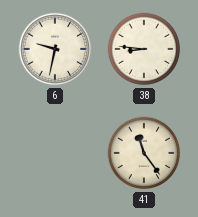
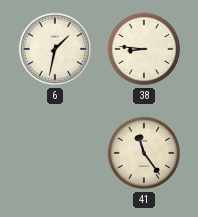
6: 9:32 -> 1:32 (55, 49)
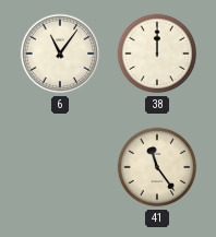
6: 1:32 -> 11:06 (60, 54)
38: 8:46 -> 12:00 (157, 54)
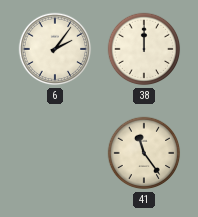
6: 11:06 -> 2:06 (55, 49)
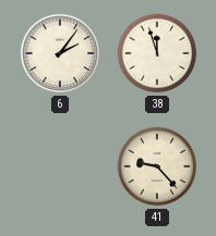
38: 12:00 -> 11:57 (157, 53)
41: 11:24 -> 9:23 (157, 166)
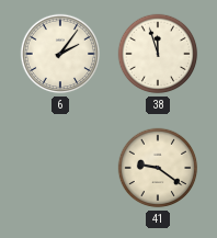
41: 9:23 -> 9:21 (158, 168)
